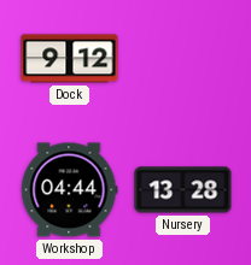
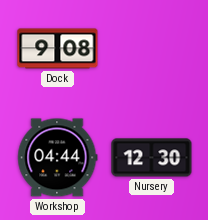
Dock: 9:12 -> 9:08 (58, 49)
Nursery: 13:28 -> 12:30 (152, 158)
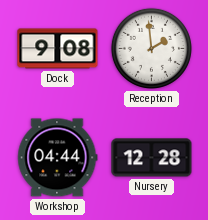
Reception: none -> 1:59 (151, 48)
Nursery: 12:30 -> 12:28 (152, 158)
